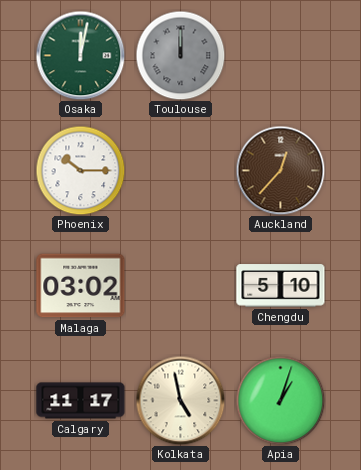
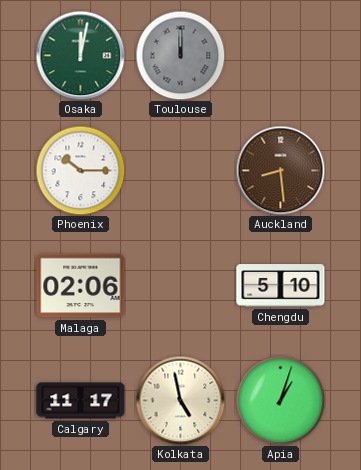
Auckland: 12:37 -> 8:29 (280, 170)
Malaga: 03:02 -> 02:06 (81, 286)
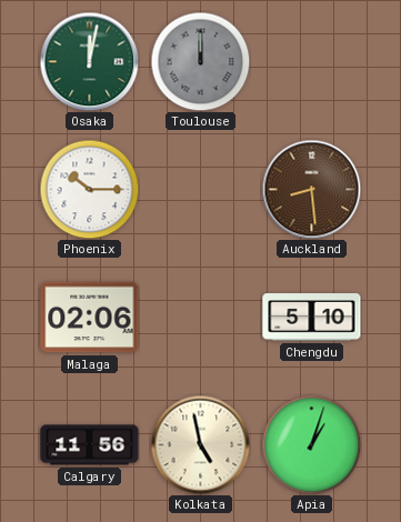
Calgary: 11:17 -> 11:56 (90, 445)
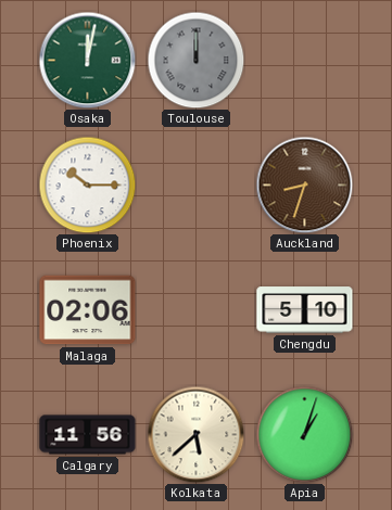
Auckland: 8:29 -> 8:33 (304, 184)
Kolkata: 4:58 -> 5:38 (195, 434)
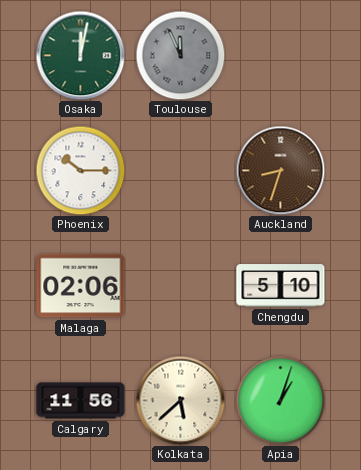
Toulouse: 12:00 -> 11:56 (180, 55)
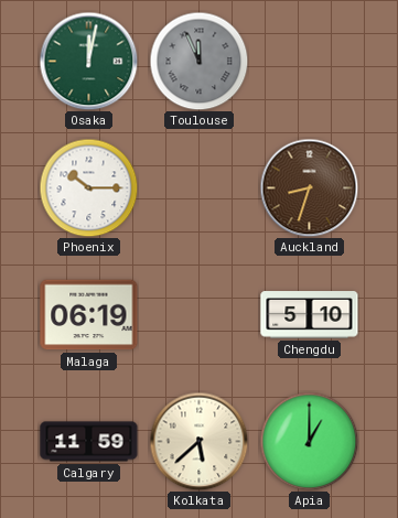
Malaga: 02:06 -> 06:19 (89, 315)
Calgary: 11:56 -> 11:59 (89, 442)
Apia: 1:03 -> 1:00 (309, 441)
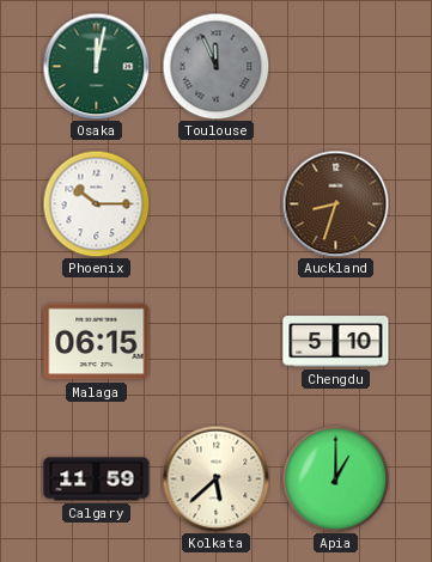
Malaga: 06:19 -> 06:15 (97, 342)
